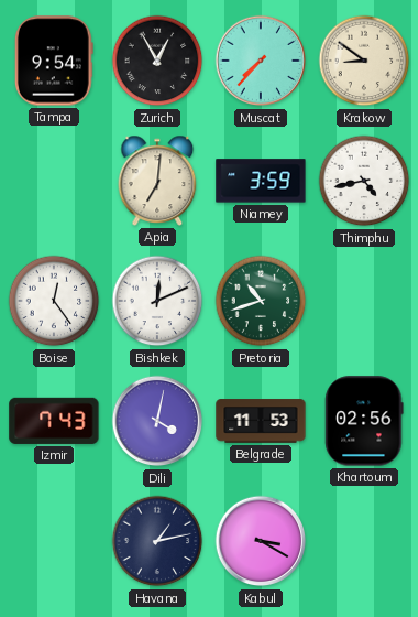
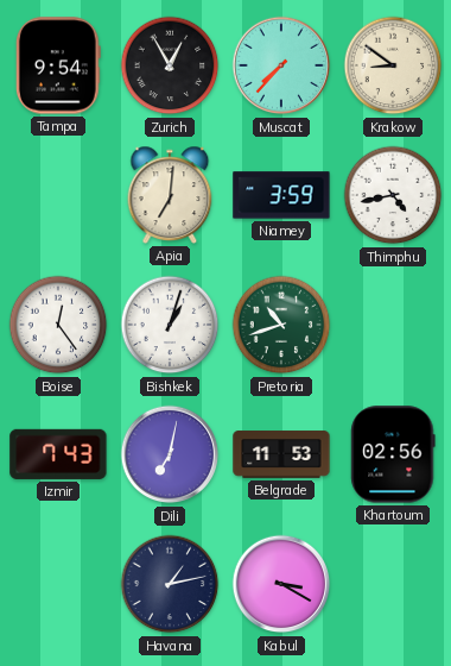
Bishkek: 12:11 -> 1:03 (170, 325)
Dili: 4:02 -> 7:02 (170, 454)
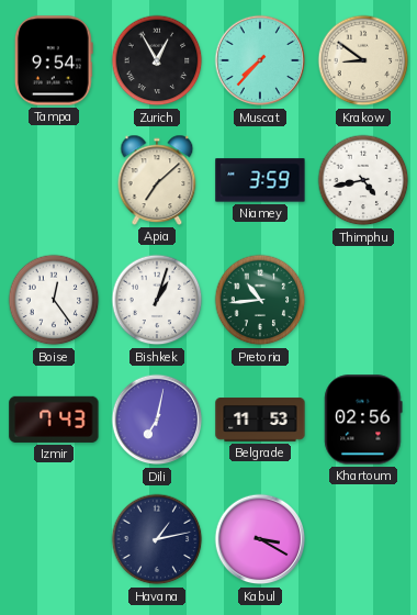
Apia: 7:01 -> 7:08 (157, 180)
Pretoria: 10:42 -> 10:44 (260, 300)
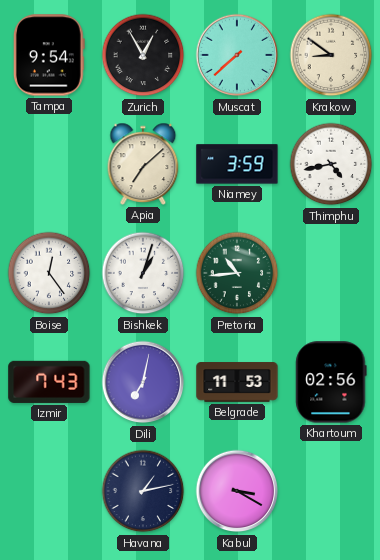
Muscat: 7:37 -> 7:38 (237, 55)
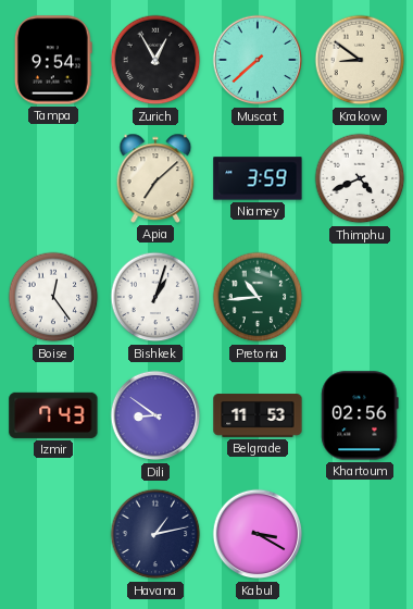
Thimphu: 4:43 -> 4:41 (360, 178)
Dili: 7:02 -> 8:51 (155, 415)
